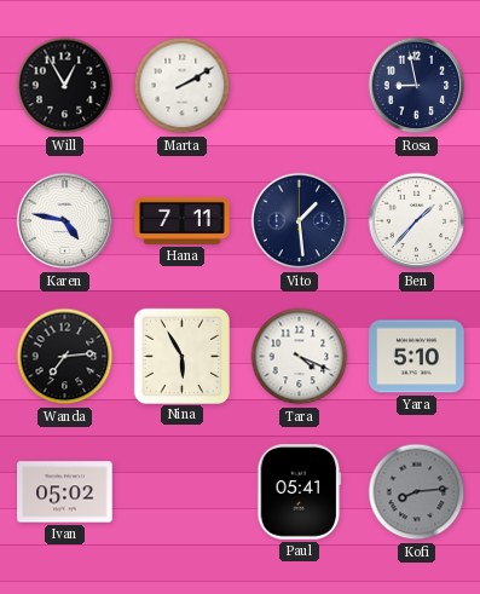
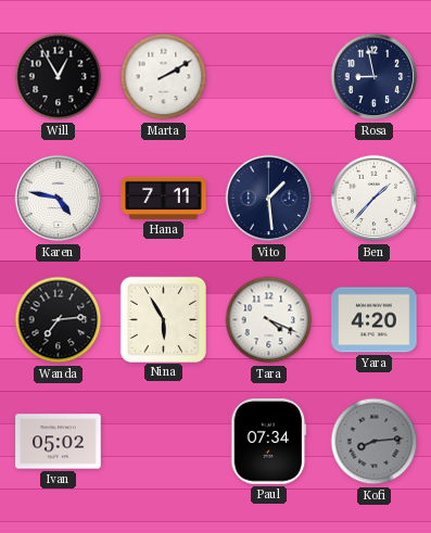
Yara: 5:10 -> 4:20 (375, 320)
Paul: 05:41 -> 07:34 (269, 442)
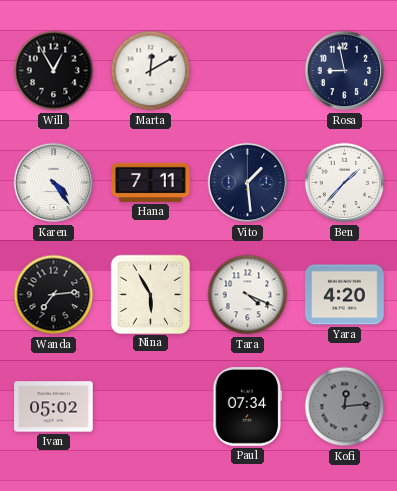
Marta: 2:10 -> 12:10 (151, 71)
Karen: 4:47 -> 4:24 (54, 183)
Kofi: 8:14 -> 12:14 (345, 407)
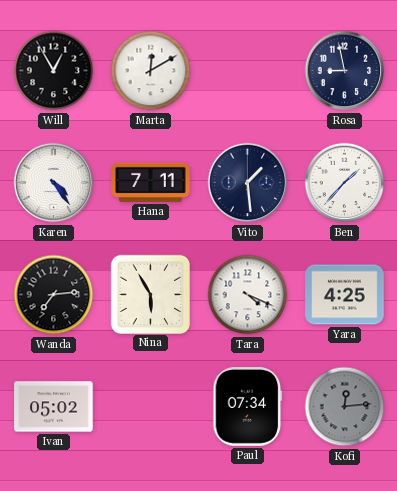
Yara: 4:20 -> 4:25 (345, 295)
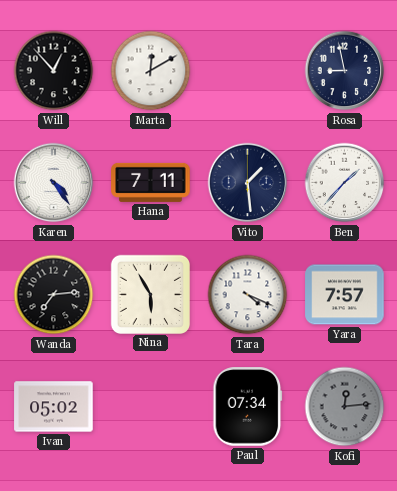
Will: 12:55 -> 12:53 (54, 71)
Yara: 4:25 -> 7:57 (345, 295)
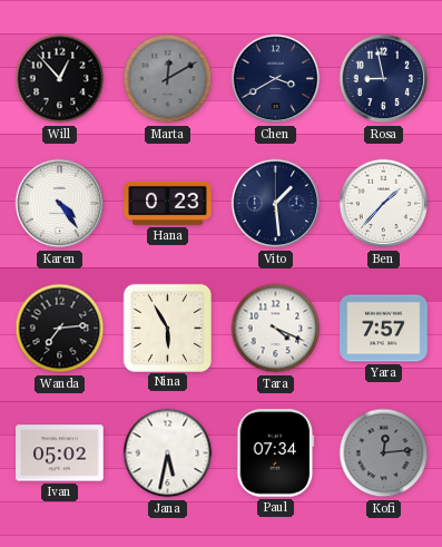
Marta dial: white -> grey (168, 79)
Chen: none -> 3:40 (276, 79)
Hana: 7:11 -> 0:23 (168, 203)
Jana: none -> 5:32 (168, 453)
